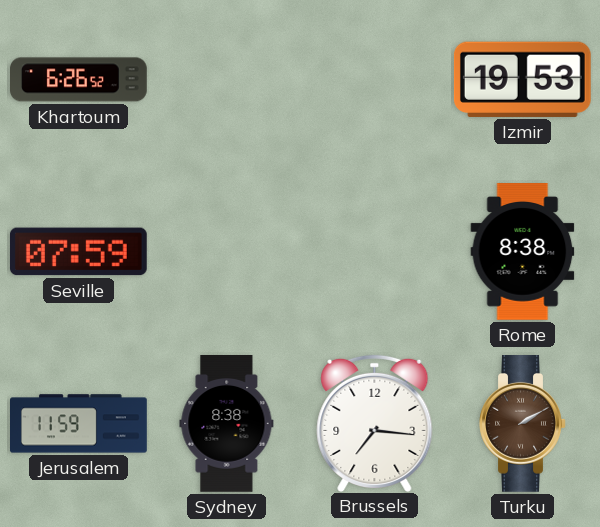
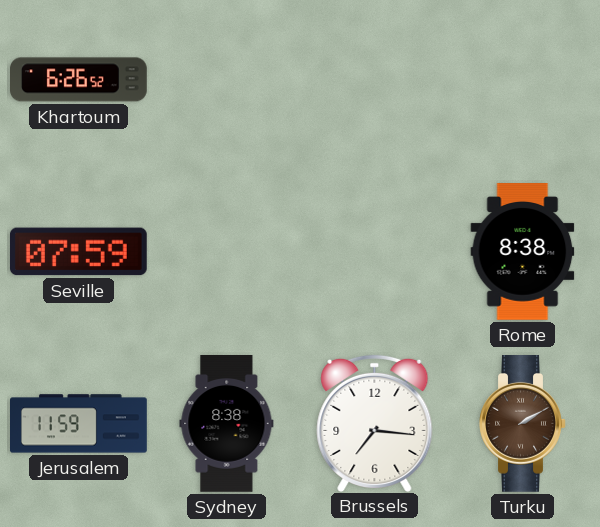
Izmir: 19:53 -> none (522, 79)
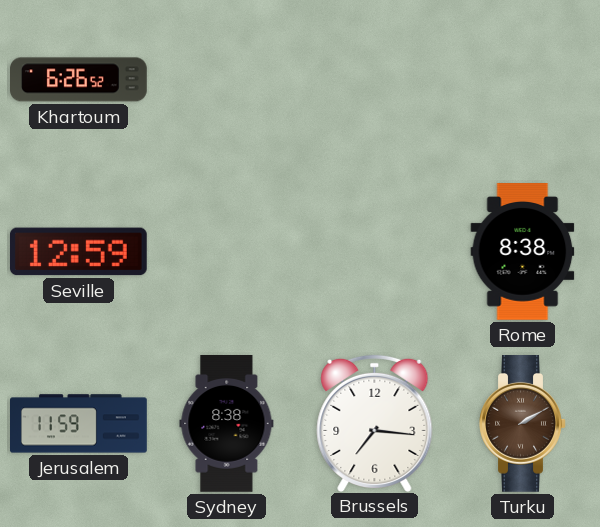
Seville: 07:59 -> 12:59 (78, 252)
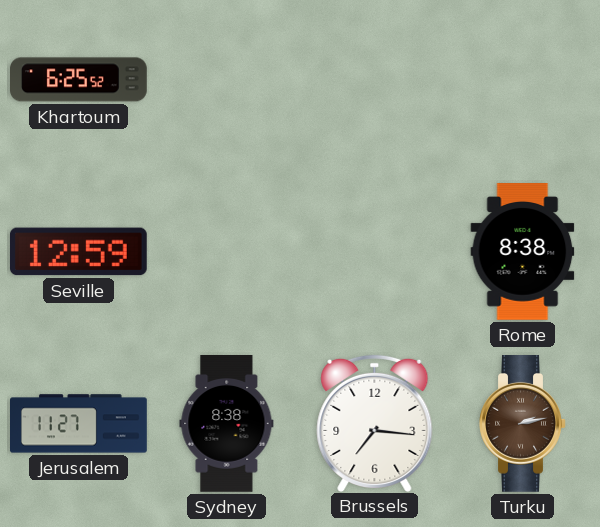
Khartoum: 6:26 -> 6:25 (79, 80)
Jerusalem: 11:59 -> 11:27 (79, 424)
Turku: 2:10 -> 2:13 (523, 424)
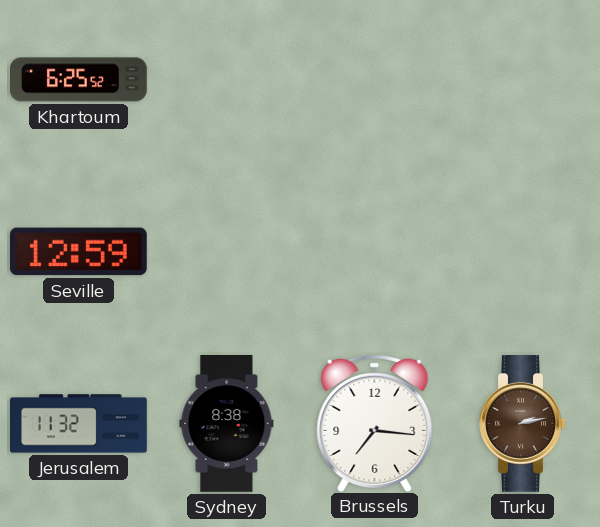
Rome: 8:38 -> none (523, 252)
Jerusalem: 11:27 -> 11:32 (79, 424)
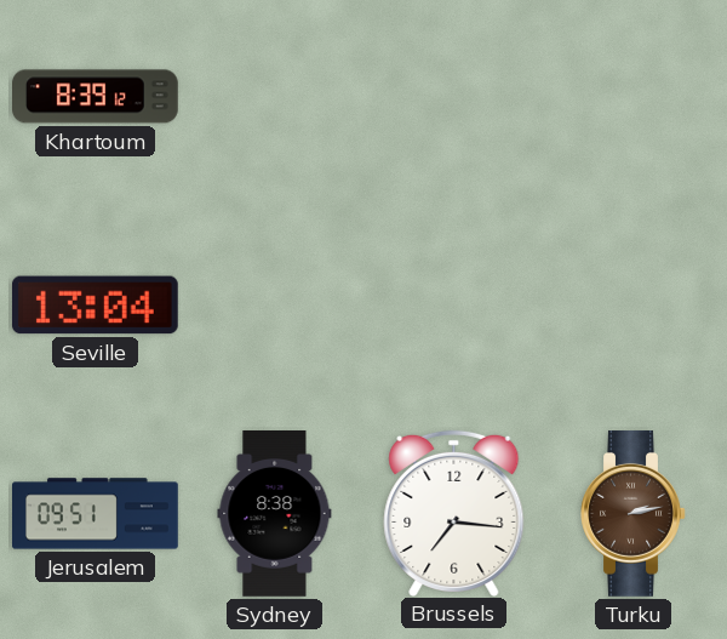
Khartoum: 6:25 -> 8:39 (96, 97)
Seville: 12:59 -> 13:04 (95, 306)
Jerusalem: 11:32 -> 09:51 (96, 514)
